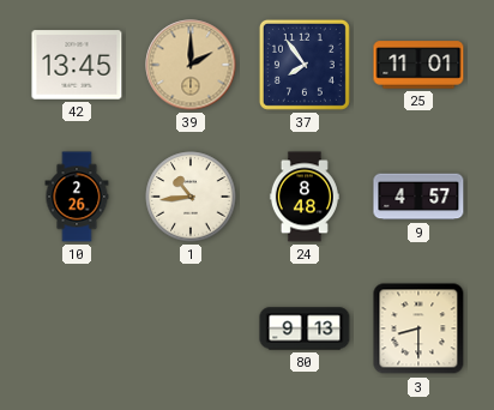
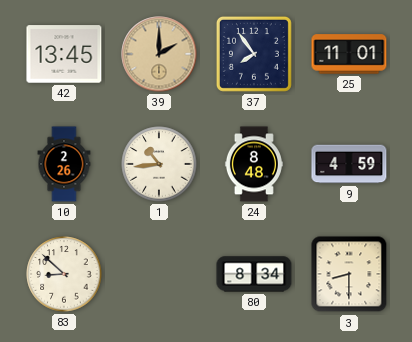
9: 4:57 -> 4:59 (349, 164)
83: none -> 8:52 (64, 274)
80: 9:13 -> 8:34 (254, 274)
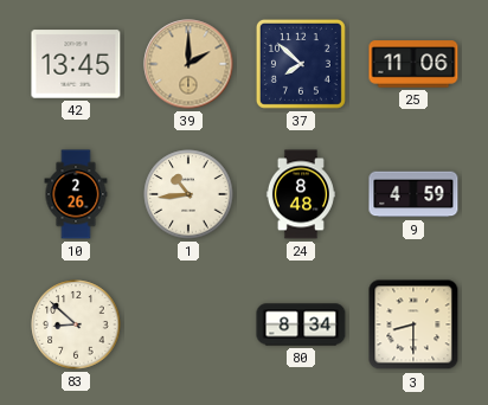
37: 7:54 -> 7:52 (301, 64)
25: 11:01 -> 11:06 (413, 64)
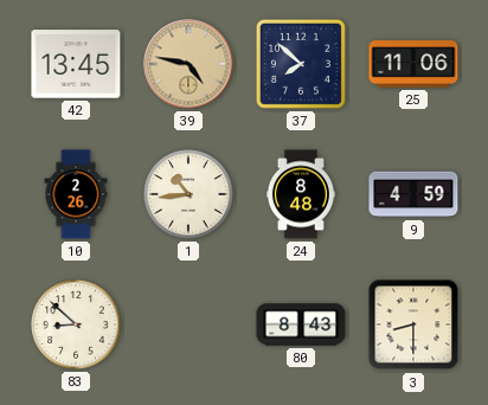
39: 2:00 -> 4:47 (188, 64)
80: 8:34 -> 8:43 (301, 324)
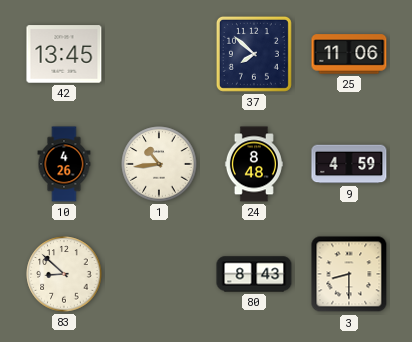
39: 4:47 -> none (188, 64)
10: 2:26 -> 4:26 (64, 164)
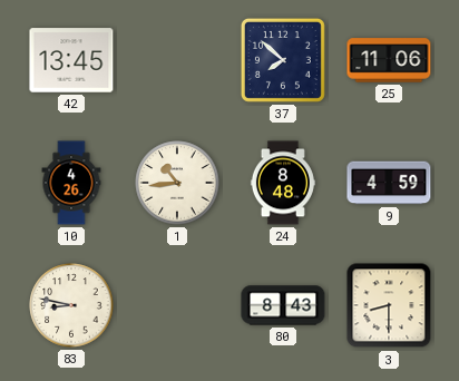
83: 8:52 -> 8:47 (71, 305)
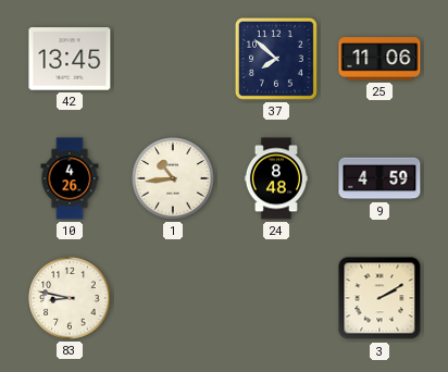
80: 8:43 -> none (283, 305)
3: 8:30 -> 2:10 (379, 298)
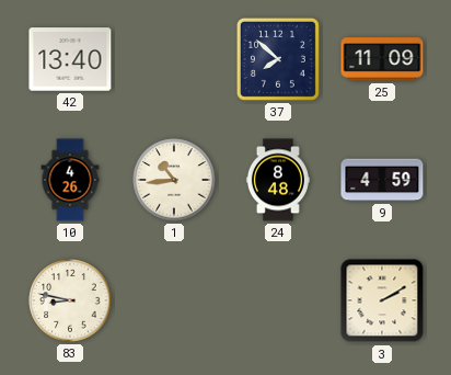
42: 13:45 -> 13:40 (70, 59)
25: 11:06 -> 11:09 (382, 59)
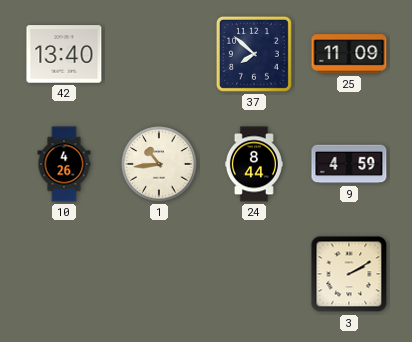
24: 8:48 -> 8:44 (254, 164)
83: 8:47 -> none (70, 300)
